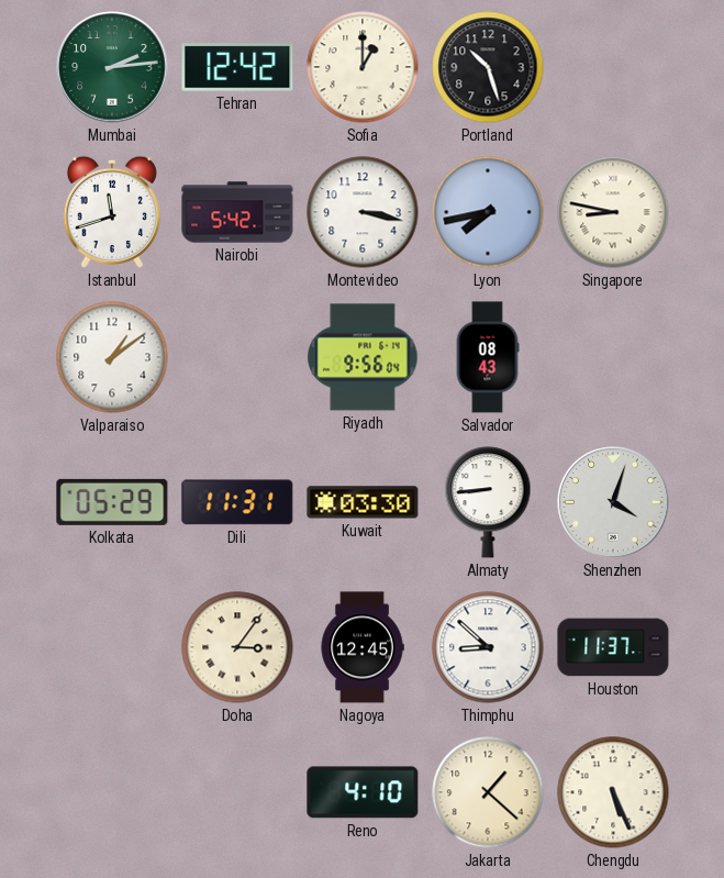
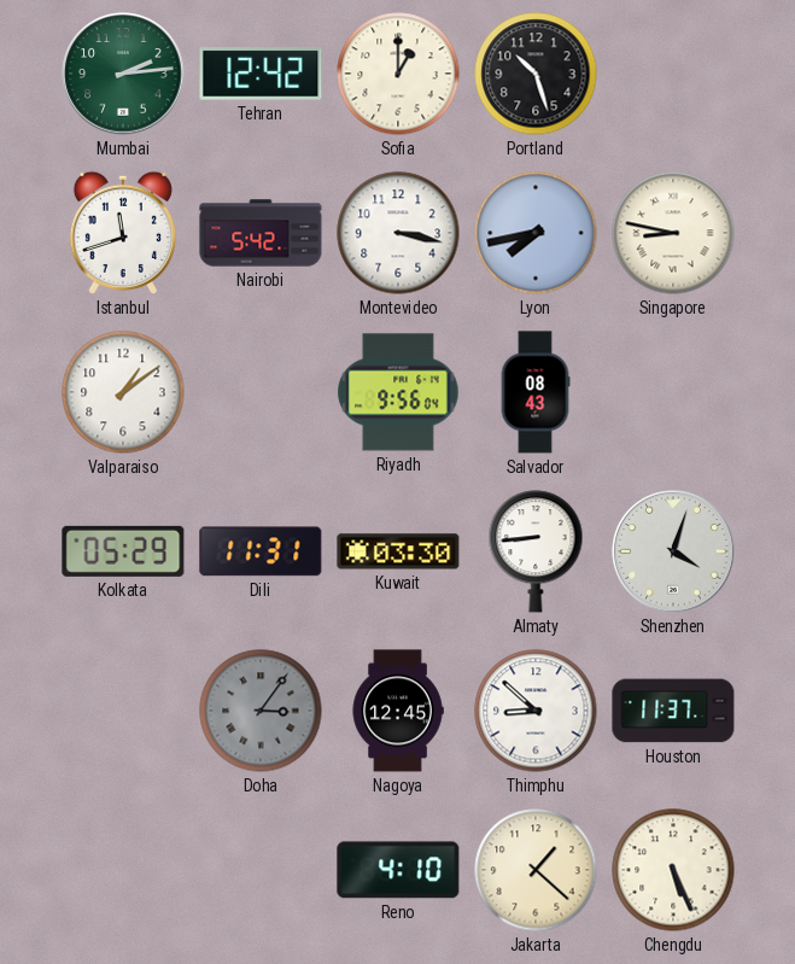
Doha dial: cream -> grey (261, 711)
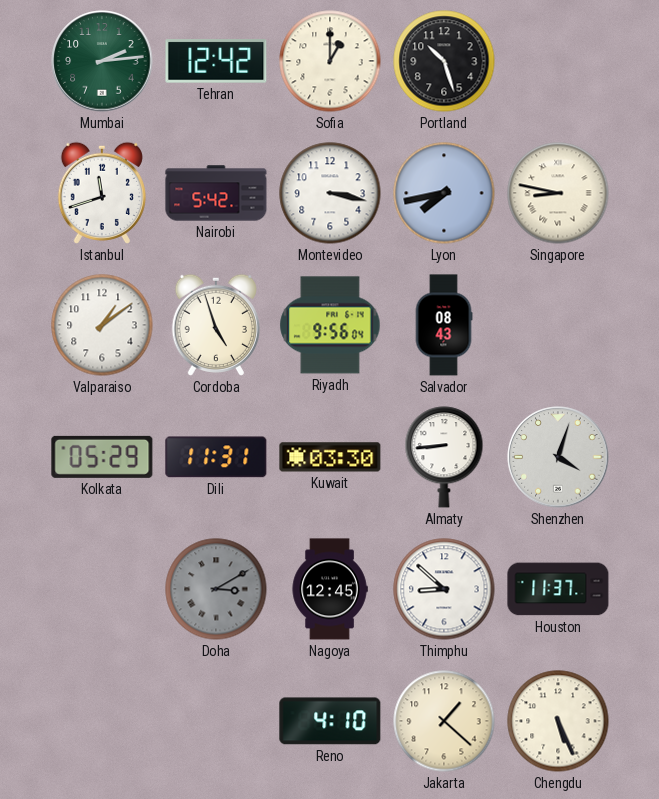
Cordoba: none -> 4:57 (216, 325)
Doha: 3:06 -> 3:10 (216, 589)
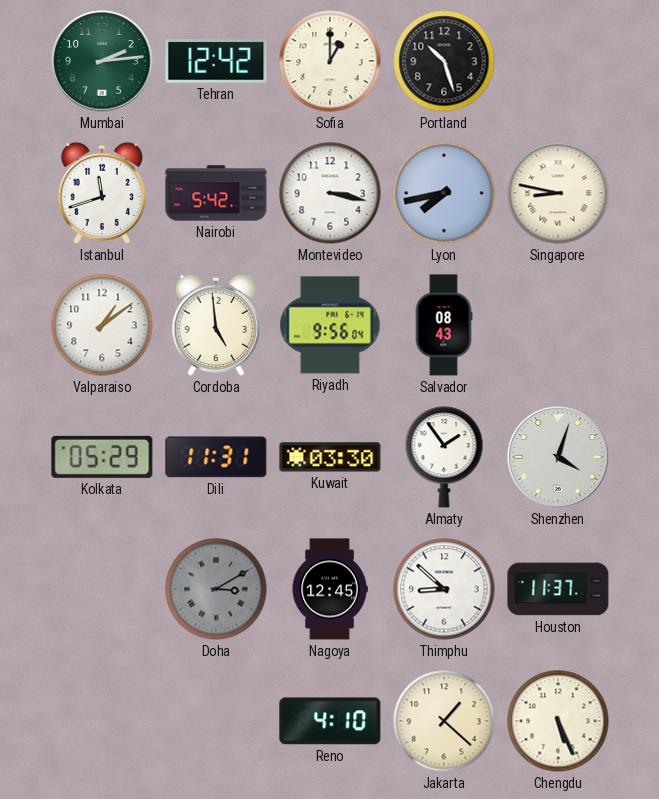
Cordoba: 4:57 -> 4:59 (216, 325)
Almaty: 8:44 -> 1:54 (444, 457)
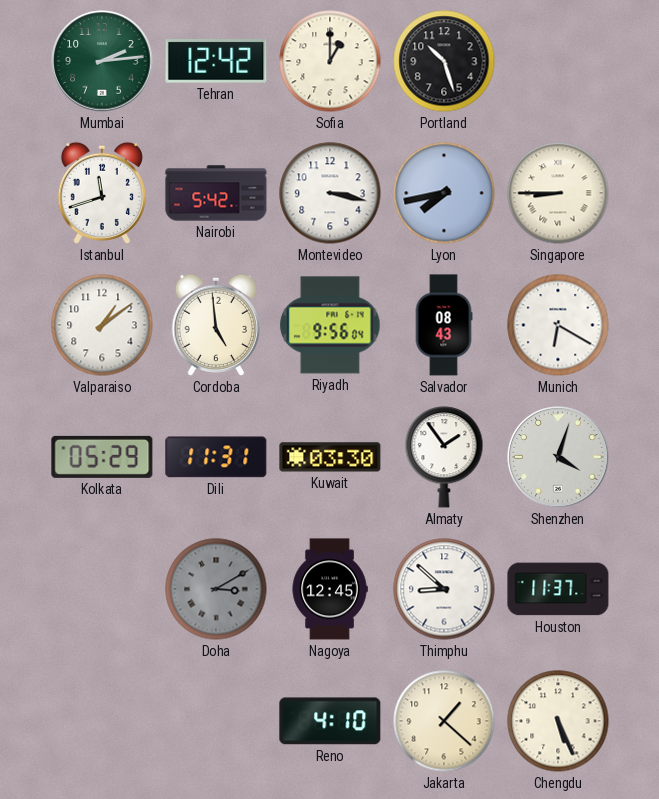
Singapore: 8:47 -> 8:45 (558, 193)
Munich: none -> 6:20 (558, 325)
